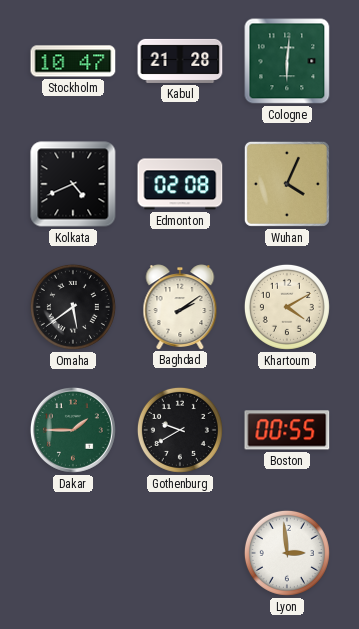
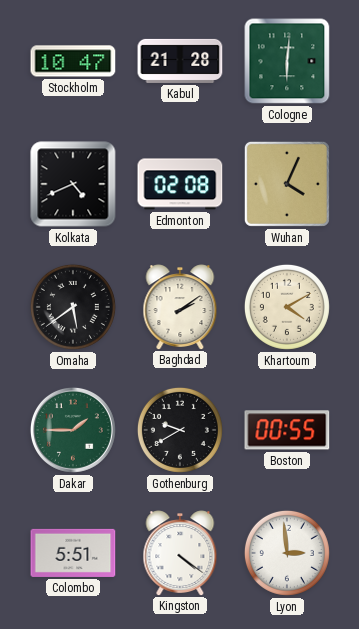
Colombo: none -> 5:51 (73, 553)
Kingston: none -> 4:21 (180, 553)
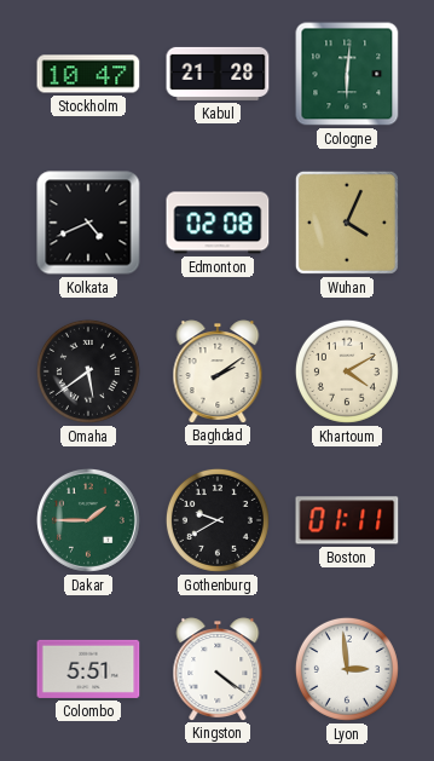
Boston: 00:55 -> 01:11 (347, 520)
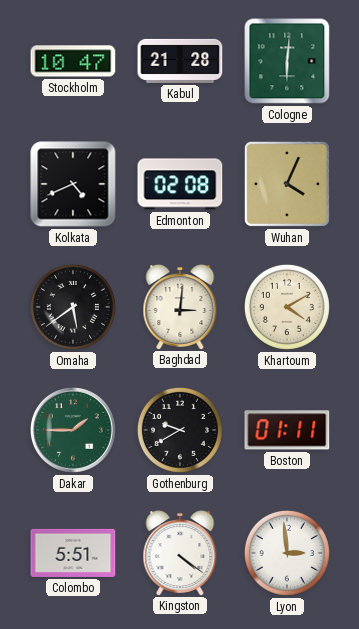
Baghdad: 2:09 -> 3:01 (180, 307)
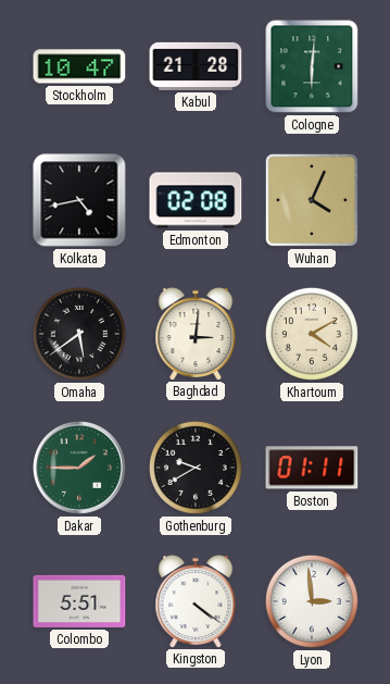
Kolkata: 4:41 -> 4:43 (79, 200)
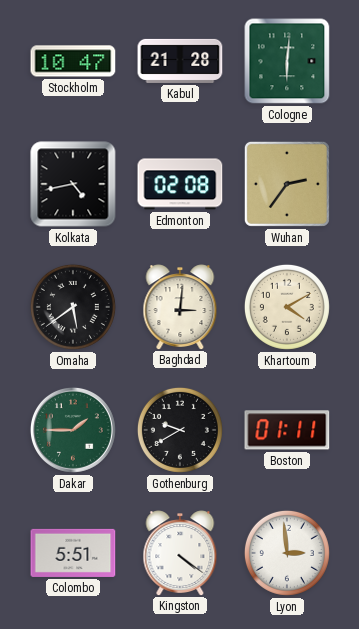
Wuhan: 4:04 -> 2:36 (287, 184)
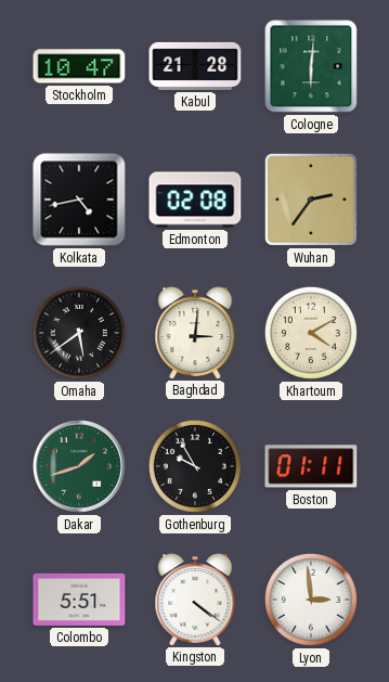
Dakar: 1:45 -> 1:42 (79, 466)
Gothenburg: 9:40 -> 9:55 (195, 466)
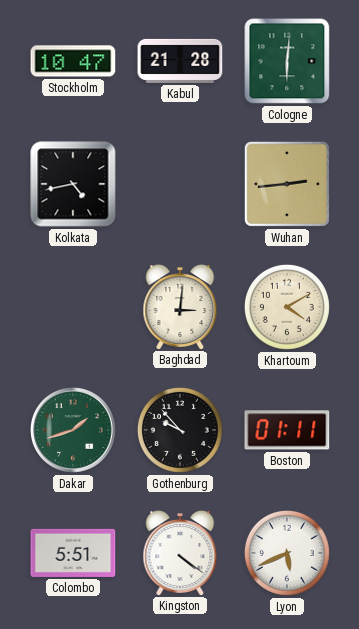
Edmonton: 02:08 -> none (195, 200)
Wuhan: 2:36 -> 2:44 (287, 184)
Omaha: 5:39 -> none (79, 333)
Gothenburg: 9:55 -> 9:53 (180, 430)
Lyon: 2:59 -> 5:41 (287, 553)
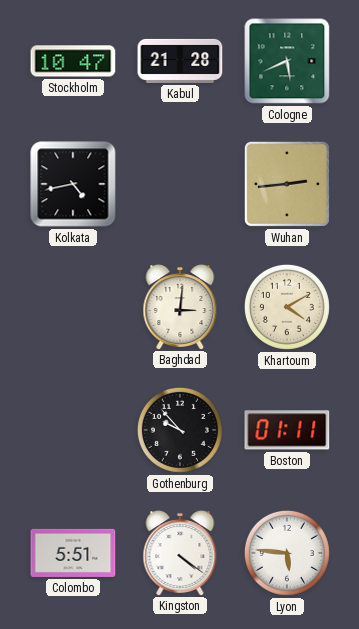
Cologne: 6:01 -> 5:41 (287, 61)
Dakar: 1:42 -> none (73, 430)
Lyon: 5:41 -> 5:46 (287, 553)
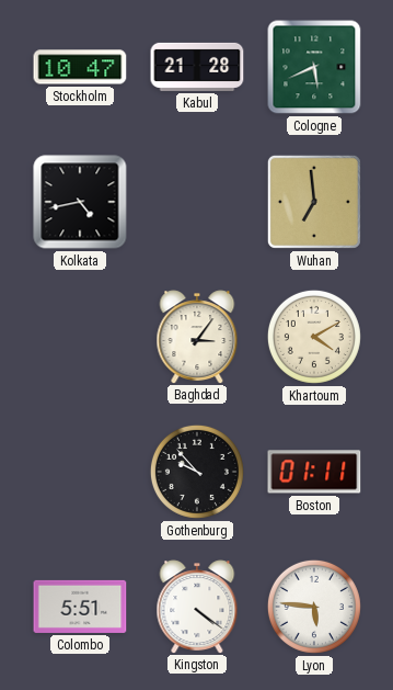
Wuhan: 2:44 -> 6:59 (314, 202)
Baghdad: 3:01 -> 3:06 (197, 337)
